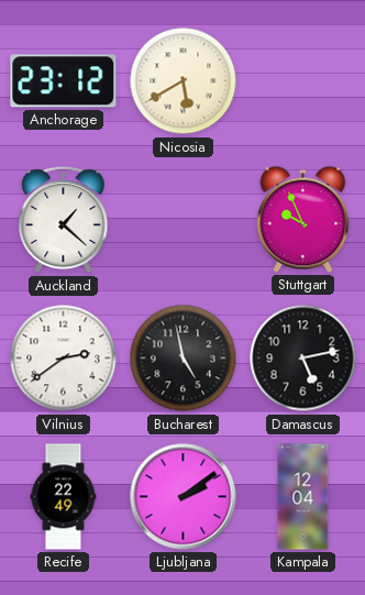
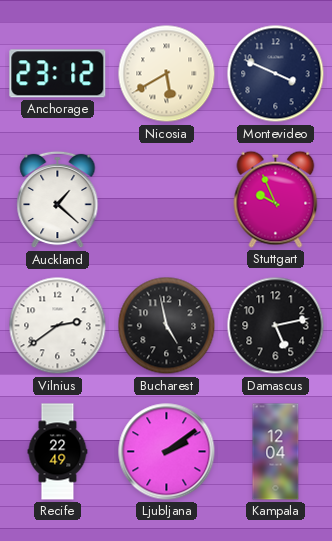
Montevideo: none -> 3:49 (276, 74)
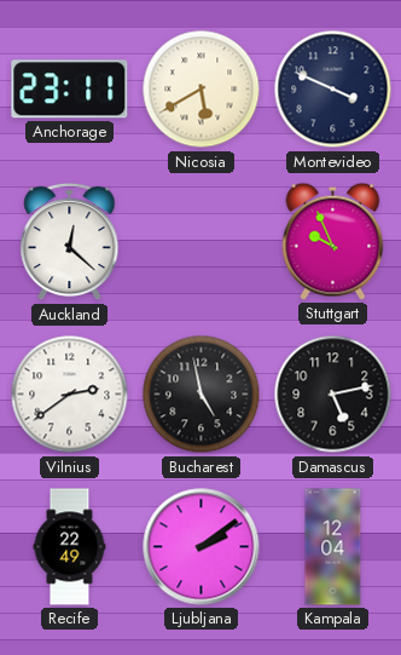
Anchorage: 23:12 -> 23:11 (70, 90)
Auckland: 1:22 -> 12:22 (70, 242)
